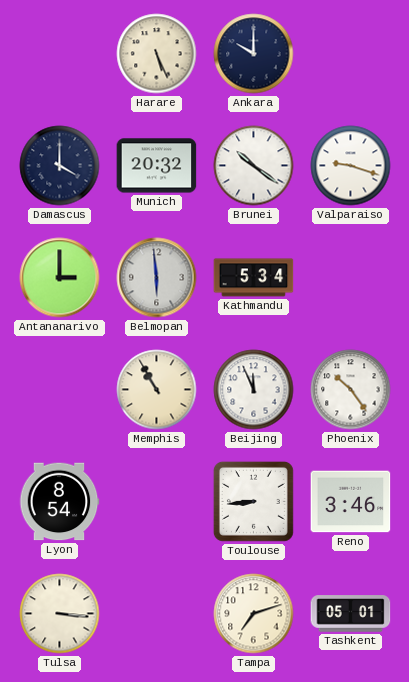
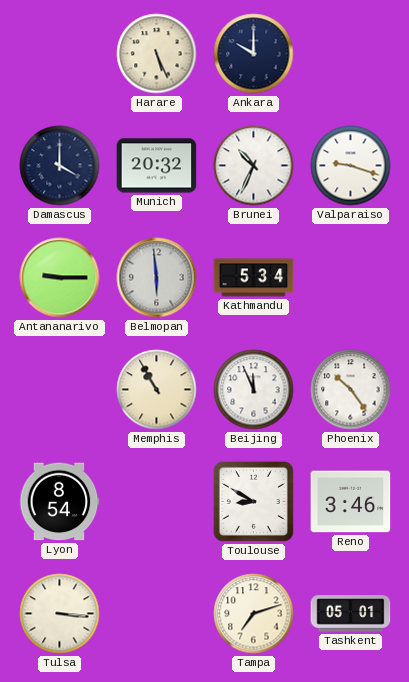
Brunei: 10:21 -> 10:34 (254, 166)
Antananarivo: 3:00 -> 9:15 (60, 278)
Toulouse: 8:44 -> 8:50 (253, 501)
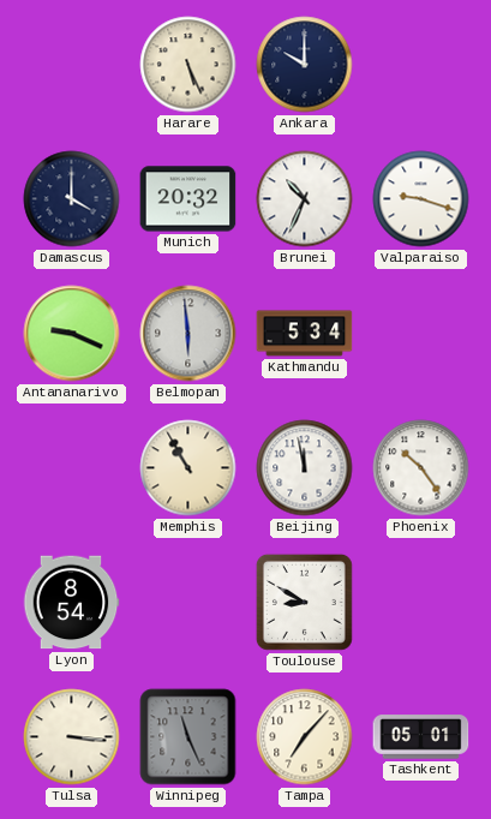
Antananarivo: 9:15 -> 9:19 (72, 334)
Beijing: 11:56 -> 11:58 (305, 468)
Reno: 3:46 -> none (351, 502)
Winnipeg: none -> 11:26 (188, 737)
Tampa: 7:12 -> 7:07 (305, 737)
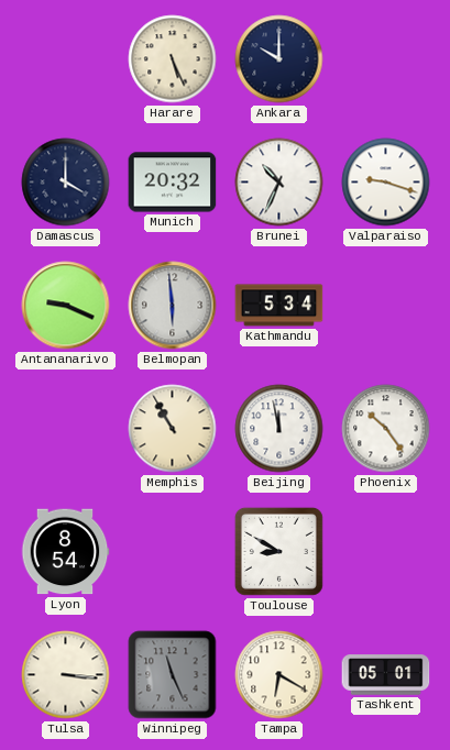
Tampa: 7:07 -> 6:20 (279, 675)
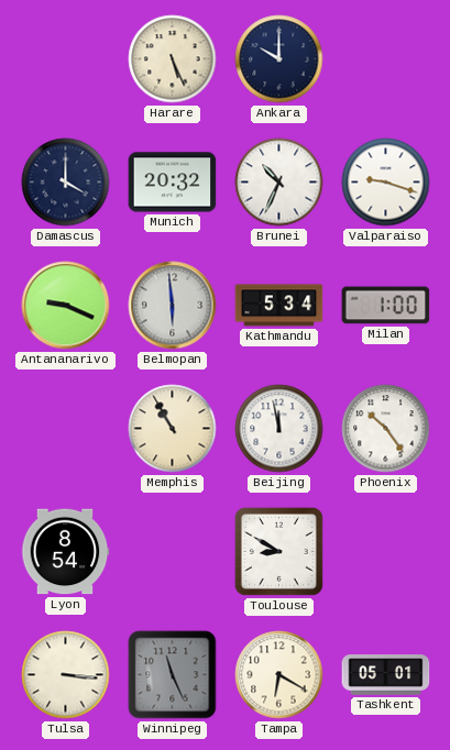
Milan: none -> 1:00 (386, 306)
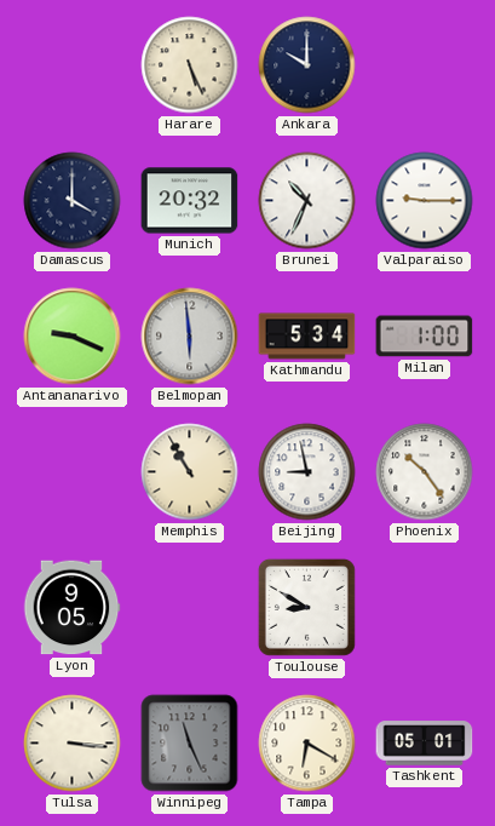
Valparaiso: 9:18 -> 9:15 (425, 201)
Beijing: 11:58 -> 8:58 (307, 472)
Lyon: 8:54 -> 9:05 (71, 608)
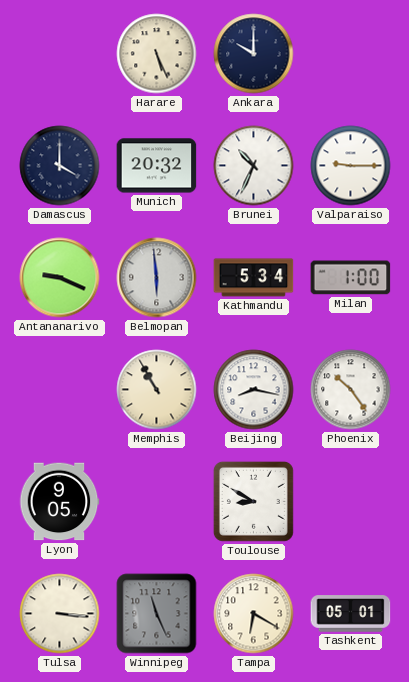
Beijing: 8:58 -> 8:17 (254, 390)
